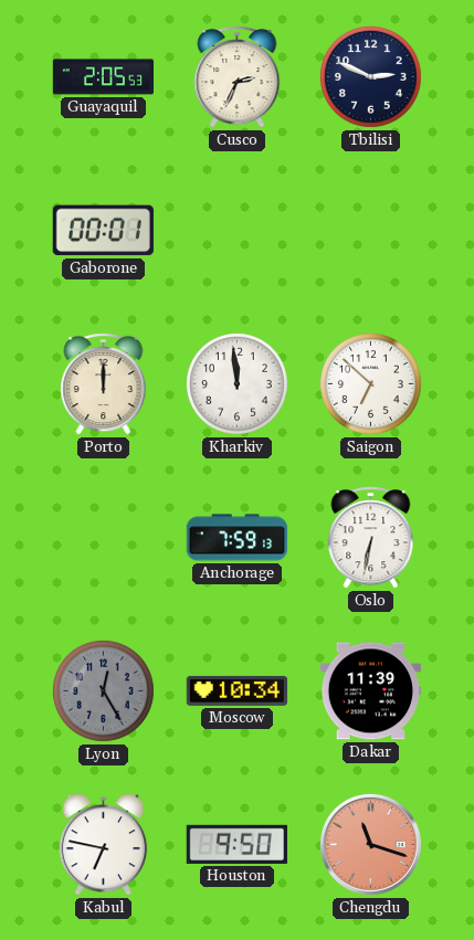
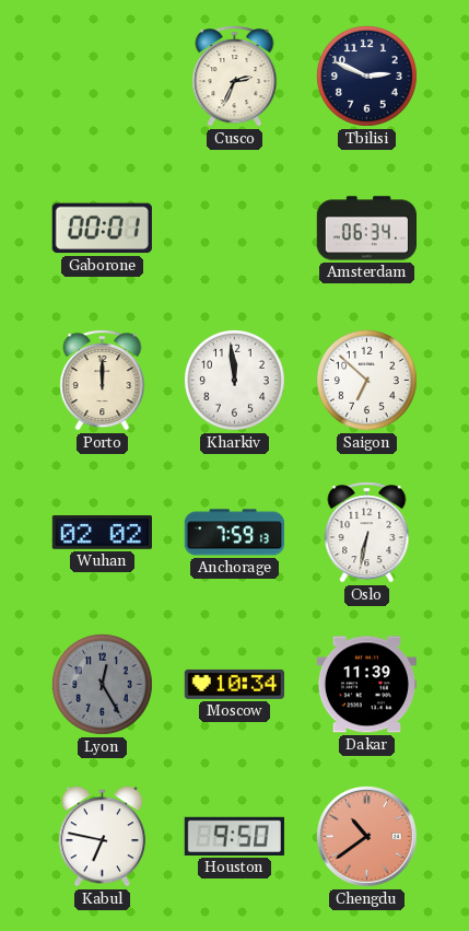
Guayaquil: 2:05 -> none (104, 77)
Amsterdam: none -> 06:34 (366, 229)
Wuhan: none -> 02:02 (102, 533)
Chengdu: 11:18 -> 10:39 (366, 836)
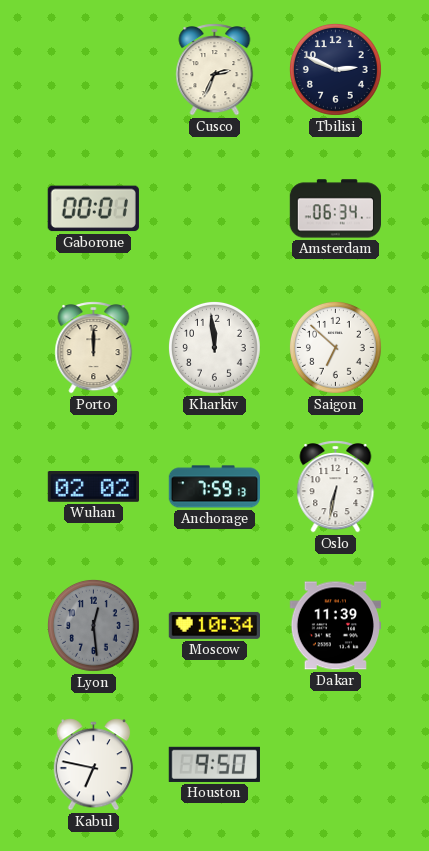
Lyon: 12:25 -> 12:29 (93, 625)
Chengdu: 10:39 -> none (366, 836)
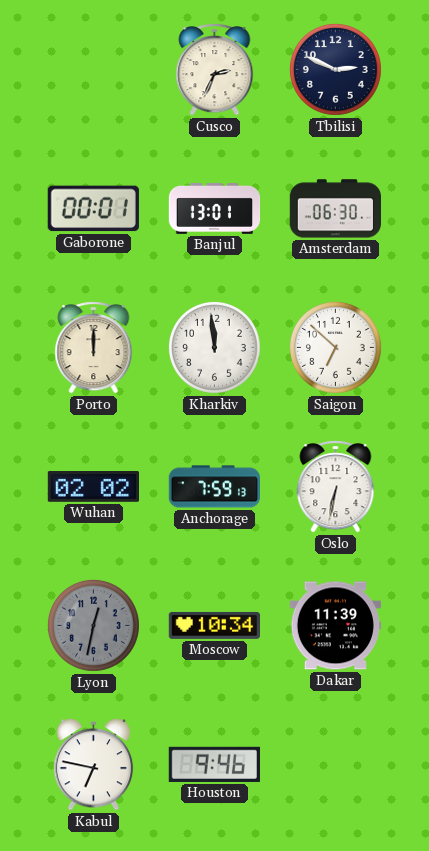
Banjul: none -> 13:01 (215, 208)
Amsterdam: 06:34 -> 06:30 (335, 209)
Lyon: 12:29 -> 12:32 (93, 625)
Houston: 9:50 -> 9:46 (214, 764)
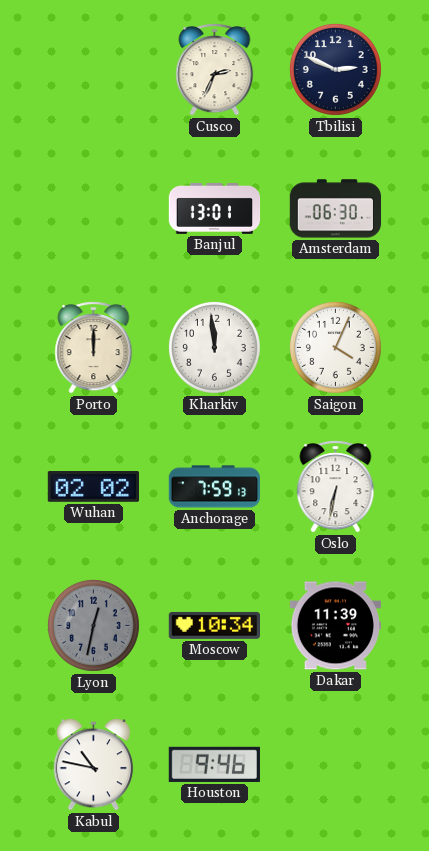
Gaborone: 00:01 -> none (93, 209)
Saigon: 6:52 -> 4:04 (335, 347)
Kabul: 6:47 -> 10:47 (94, 765)
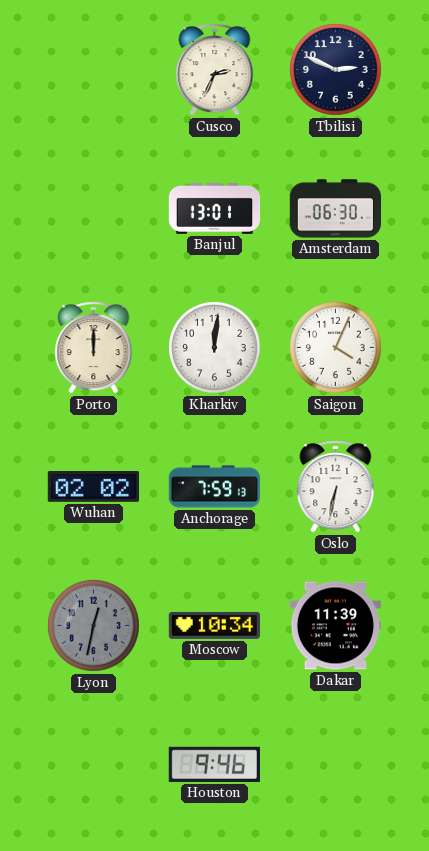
Kharkiv: 11:59 -> 12:01 (214, 347)
Kabul: 10:47 -> none (94, 765)
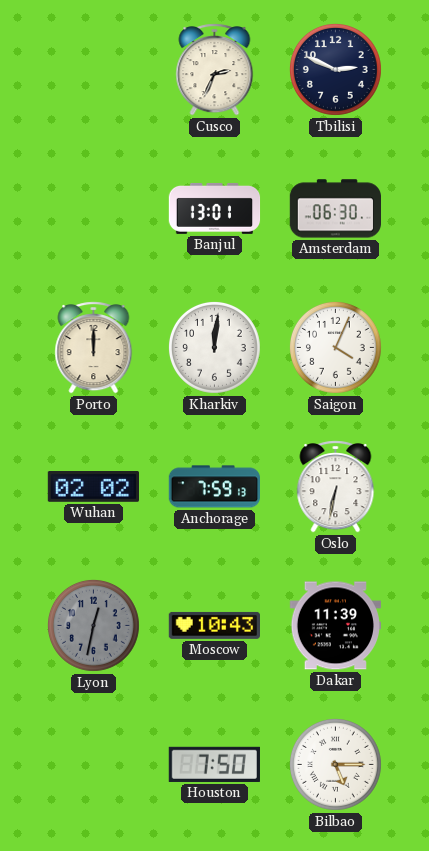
Moscow: 10:34 -> 10:43 (214, 625)
Houston: 9:46 -> 7:50 (214, 764)
Bilbao: none -> 5:15 (335, 764)
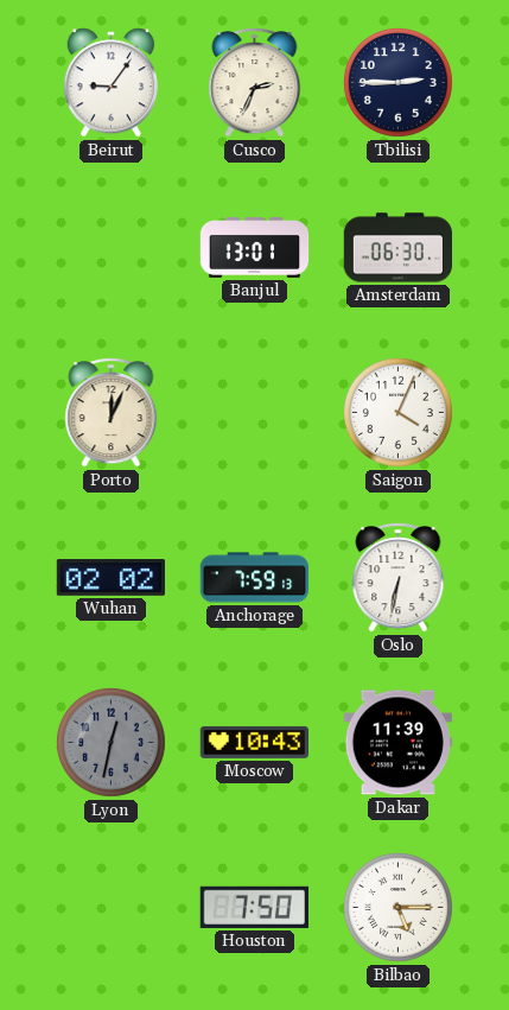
Beirut: none -> 9:06 (112, 83)
Tbilisi: 2:49 -> 2:45 (397, 82)
Porto: 12:00 -> 12:04 (112, 413)
Kharkiv: 12:01 -> none (214, 347)
